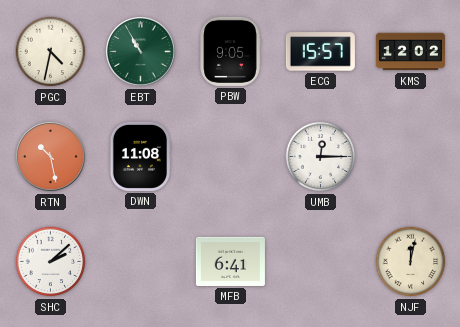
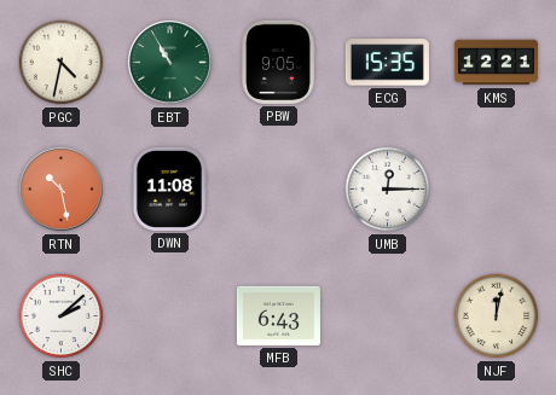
ECG: 15:57 -> 15:35 (387, 63)
KMS: 12:02 -> 12:21 (496, 63)
MFB: 6:41 -> 6:43 (278, 315)
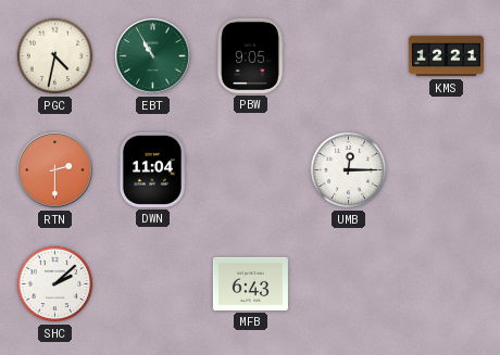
ECG: 15:35 -> none (387, 63)
RTN: 10:28 -> 2:30 (55, 170)
DWN: 11:08 -> 11:04 (151, 169)
NJF: 12:02 -> none (497, 316)
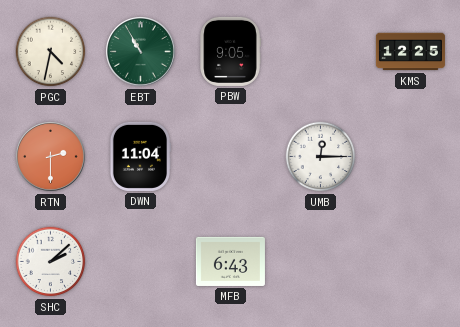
KMS: 12:21 -> 12:25 (410, 52)
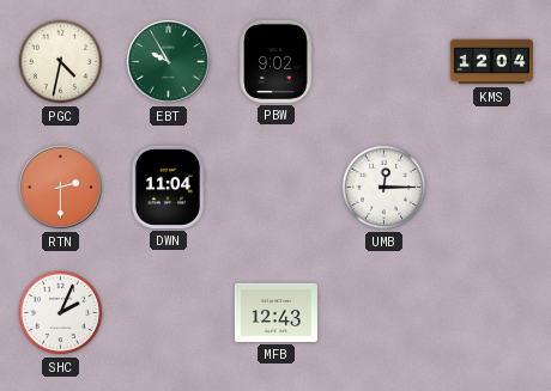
EBT: 10:55 -> 9:55 (169, 62)
PBW: 9:05 -> 9:02 (275, 61)
KMS: 12:25 -> 12:04 (491, 62)
SHC: 2:08 -> 2:04 (61, 313)
MFB: 6:43 -> 12:43 (275, 312)
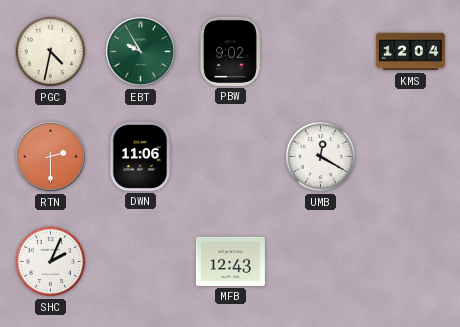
DWN: 11:04 -> 11:06 (139, 156)
UMB: 12:15 -> 12:20 (321, 157)
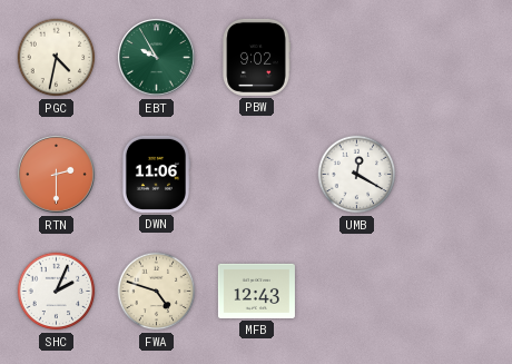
KMS: 12:04 -> none (410, 52)
FWA: none -> 4:48 (157, 292)
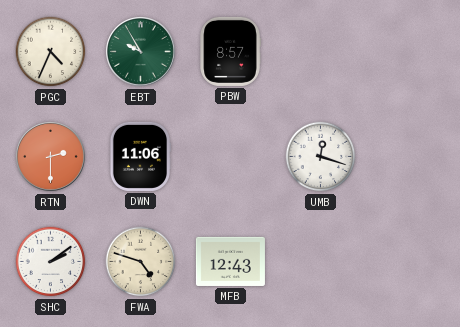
PGC: 4:32 -> 4:34 (51, 52)
PBW: 9:02 -> 8:57 (230, 51)
UMB: 12:20 -> 12:18 (321, 157)
SHC: 2:04 -> 2:09 (51, 262)
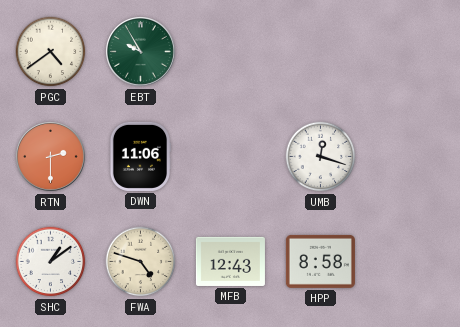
PGC: 4:34 -> 4:39 (51, 52)
PBW: 8:57 -> none (230, 51)
SHC: 2:09 -> 1:09 (51, 262)
HPP: none -> 8:58 (320, 261)
